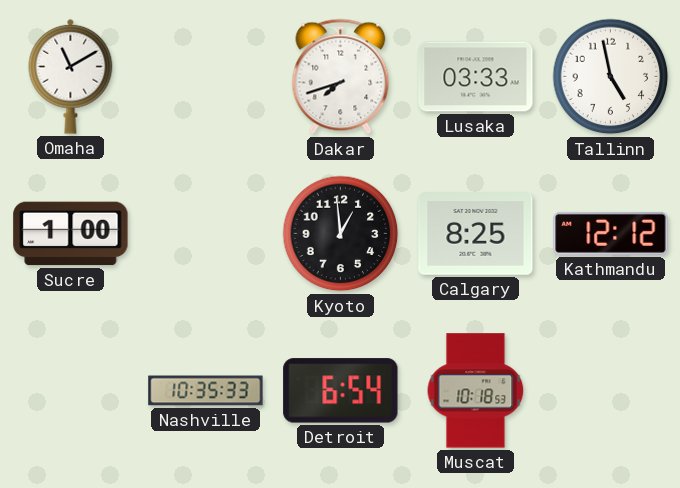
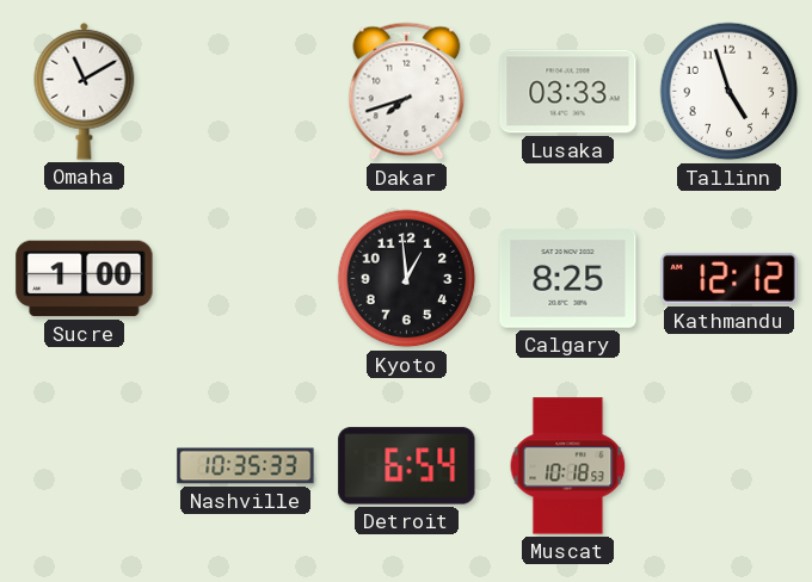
Tallinn: 4:58 -> 4:57 (730, 92)
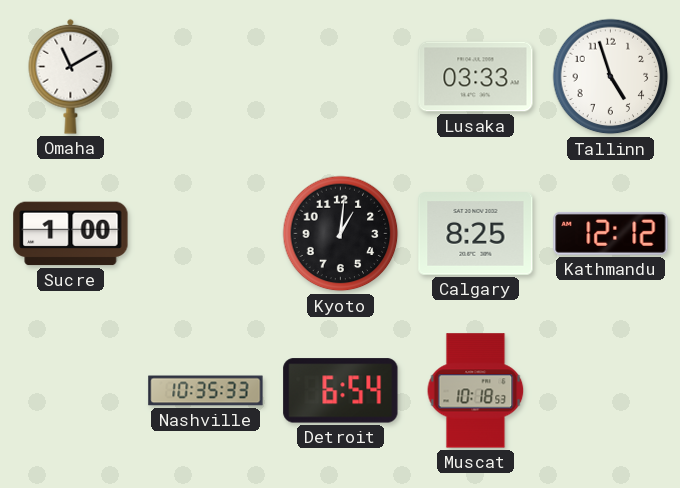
Dakar: 7:42 -> none (407, 92)
Kyoto: 12:59 -> 1:01 (341, 234)
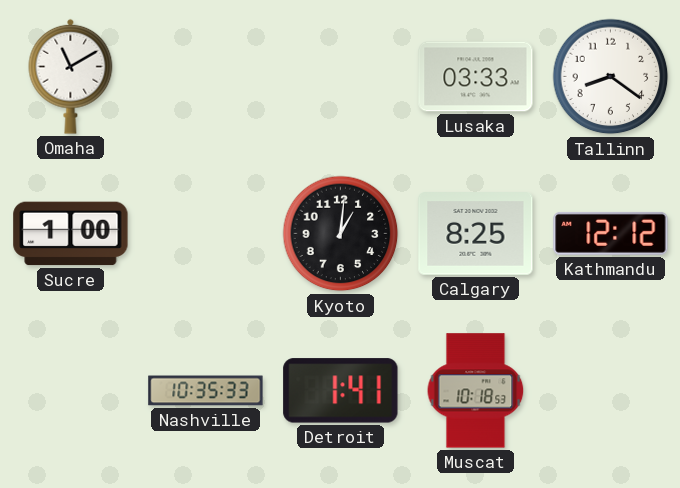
Tallinn: 4:57 -> 8:21 (611, 77)
Detroit: 6:54 -> 1:41 (341, 391)
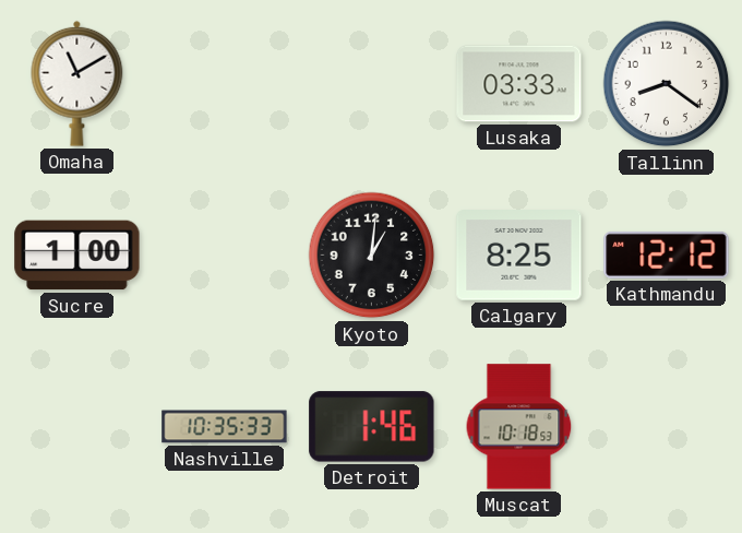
Detroit: 1:41 -> 1:46 (372, 427)
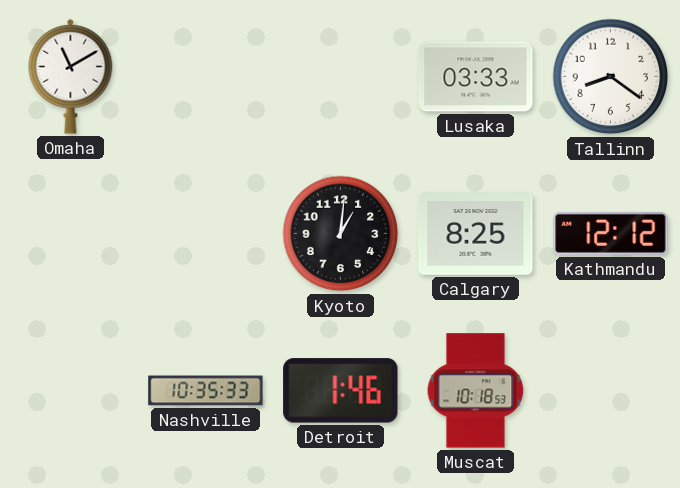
Sucre: 1:00 -> none (77, 256)
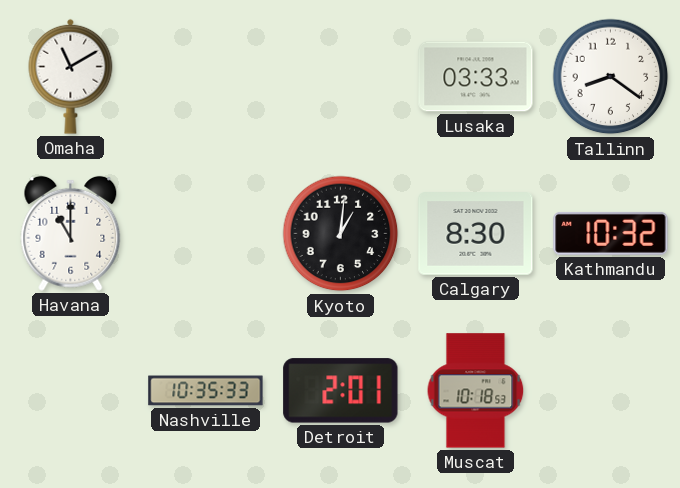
Havana: none -> 11:00 (71, 233)
Calgary: 8:25 -> 8:30 (476, 234)
Kathmandu: 12:12 -> 10:32 (611, 233)
Detroit: 1:46 -> 2:01 (341, 391)
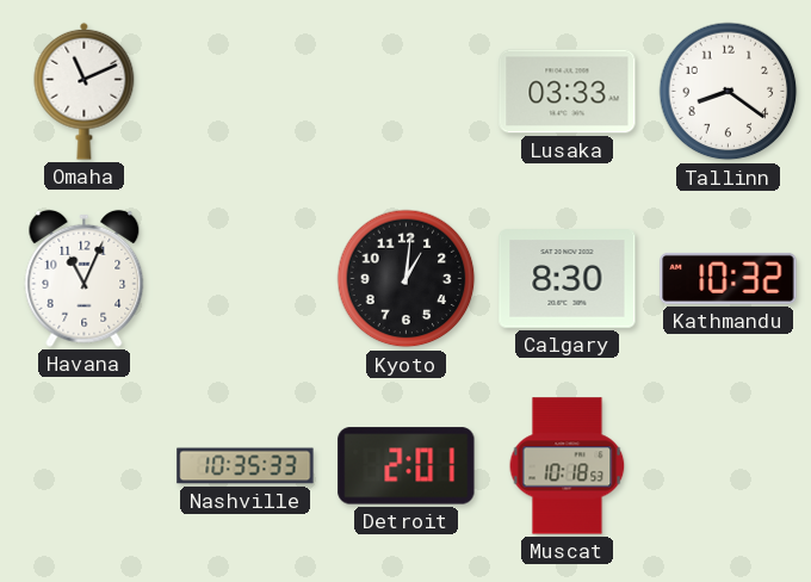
Omaha: 11:10 -> 11:11 (85, 91)
Havana: 11:00 -> 11:04 (85, 278)
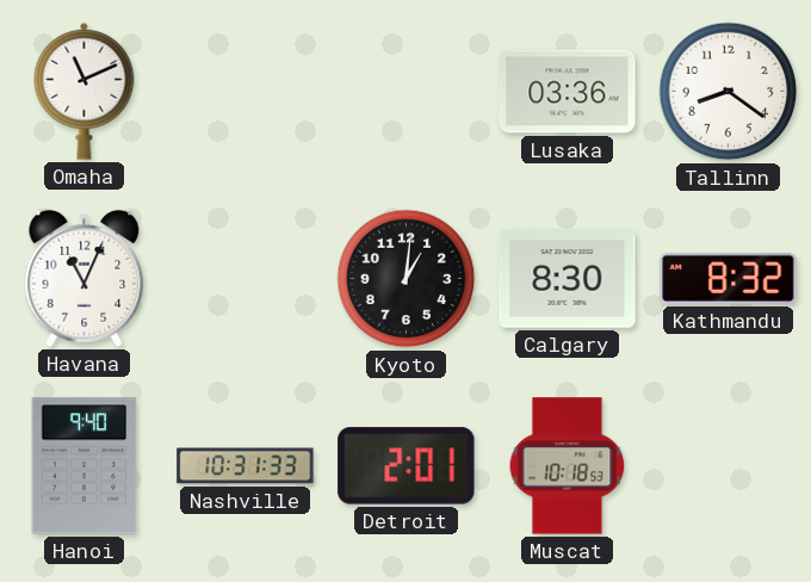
Lusaka: 03:33 -> 03:36 (568, 92)
Kathmandu: 10:32 -> 8:32 (729, 278)
Hanoi: none -> 9:40 (85, 466)
Nashville: 10:35 -> 10:31 (246, 466)
